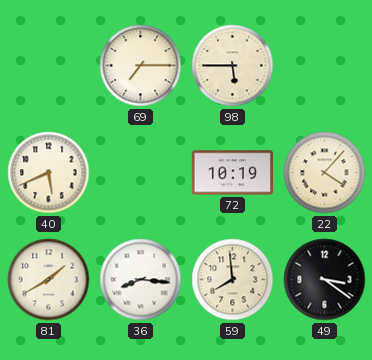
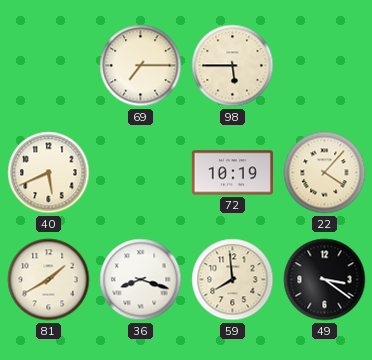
36: 8:16 -> 8:18 (141, 280)
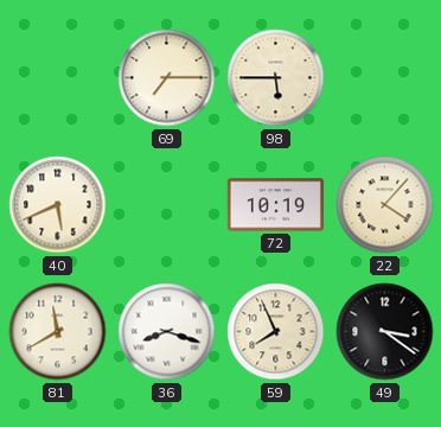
81: 1:40 -> 11:40 (58, 332)
59: 7:59 -> 7:56 (276, 332)
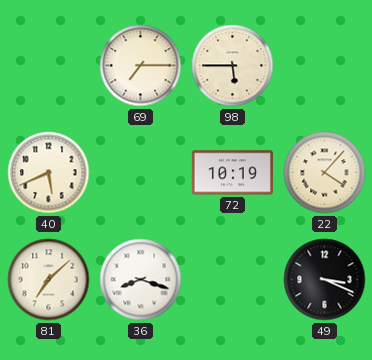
81: 11:40 -> 7:08 (49, 280)
59: 7:56 -> none (276, 332)
49: 3:21 -> 3:19 (325, 280)
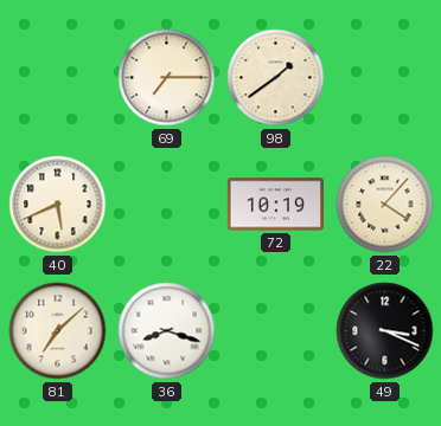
98: 5:45 -> 1:39 (276, 78)
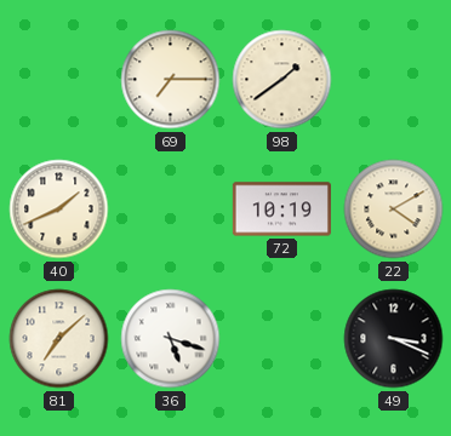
40: 5:41 -> 1:41 (59, 210)
22: 4:07 -> 4:10 (394, 210)
36: 8:18 -> 5:18 (171, 339)
